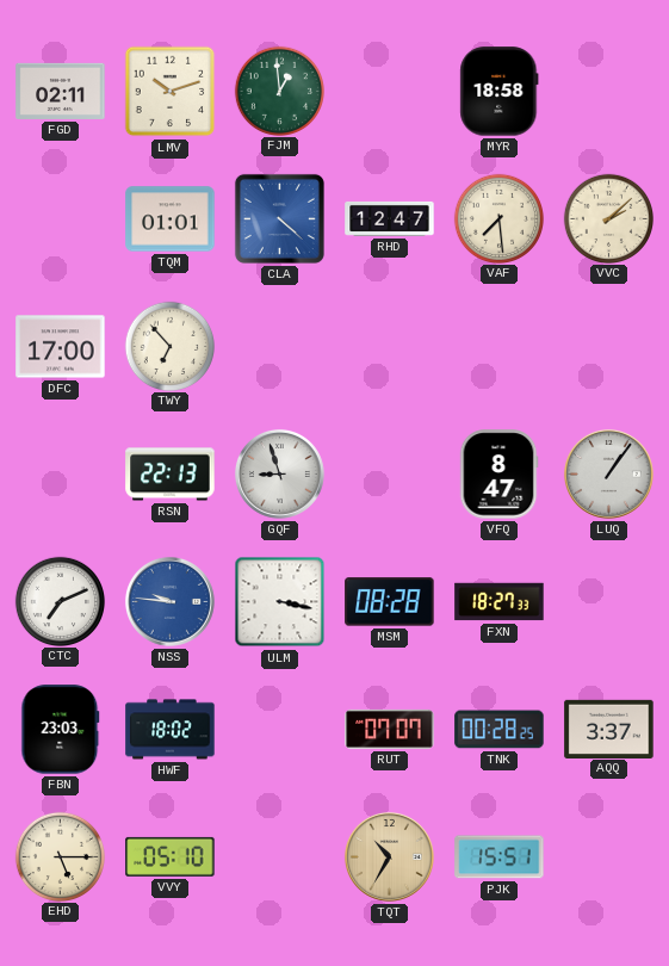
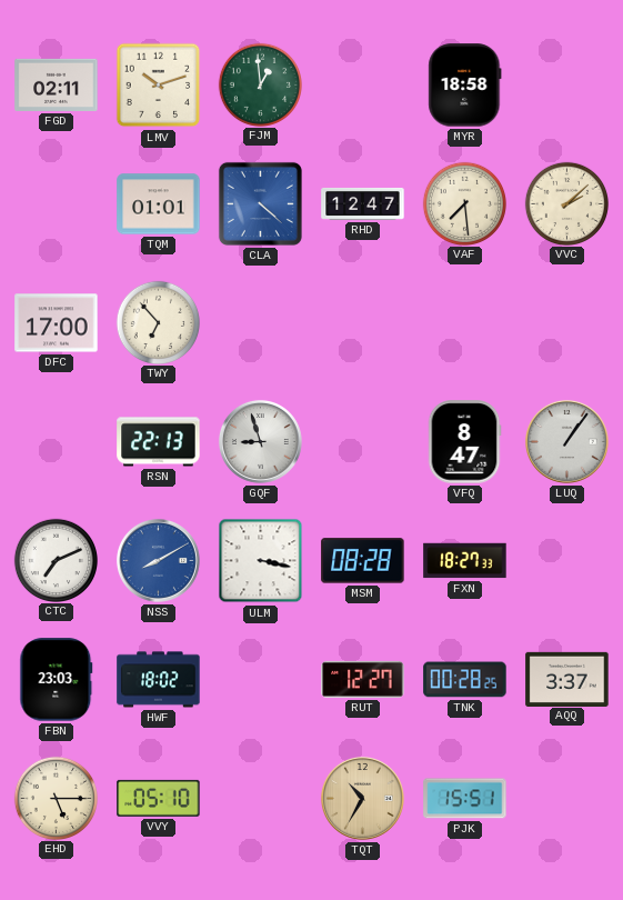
NSS: 9:46 -> 8:10 (159, 561)
RUT: 07:07 -> 12:27 (363, 679)
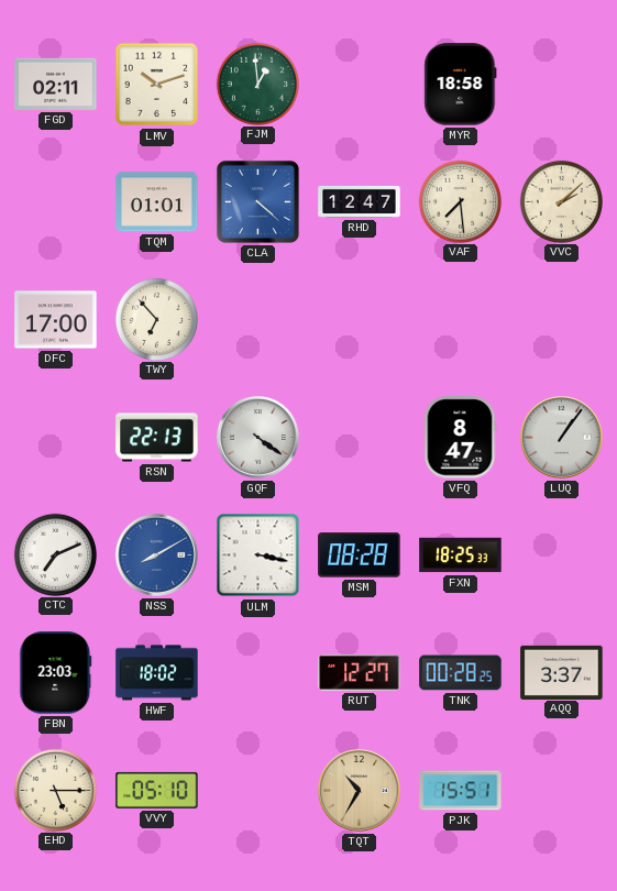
GQF: 8:57 -> 4:21 (258, 438)
FXN: 18:27 -> 18:25 (461, 555)
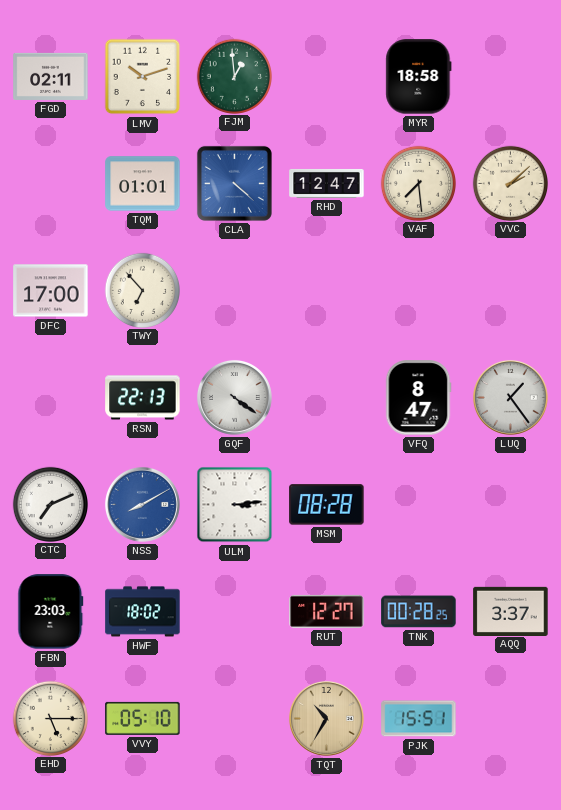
LUQ: 1:06 -> 1:24 (511, 398)
ULM: 3:17 -> 3:14 (235, 505)
FXN: 18:25 -> none (461, 555)
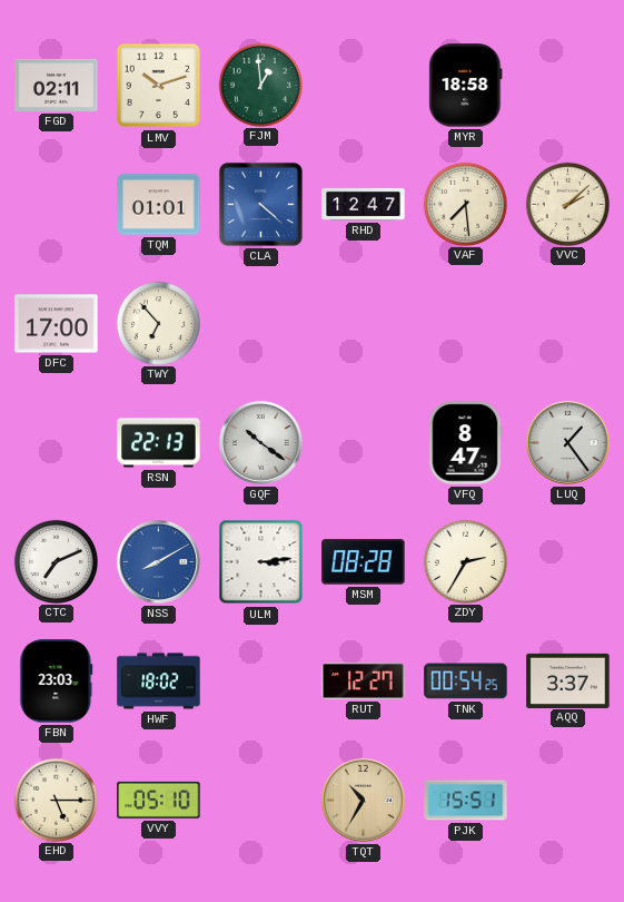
GQF: 4:21 -> 10:21 (261, 443)
ZDY: none -> 2:35 (465, 561)
TNK: 00:28 -> 00:54 (466, 682)
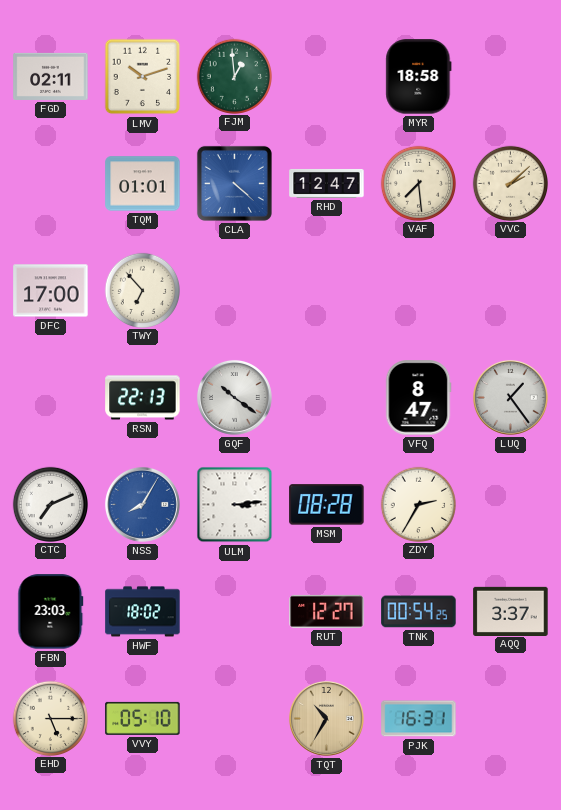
NSS: 8:10 -> 8:05 (143, 505)
PJK: 15:51 -> 16:31 (419, 719)
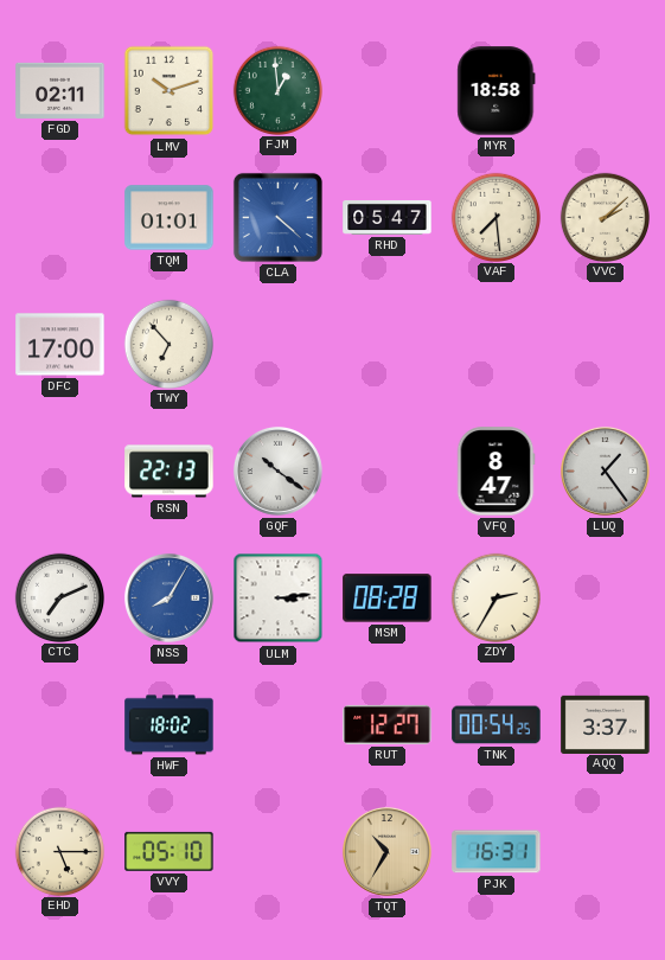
RHD: 12:47 -> 05:47 (388, 217)
FBN: 23:03 -> none (51, 612)
